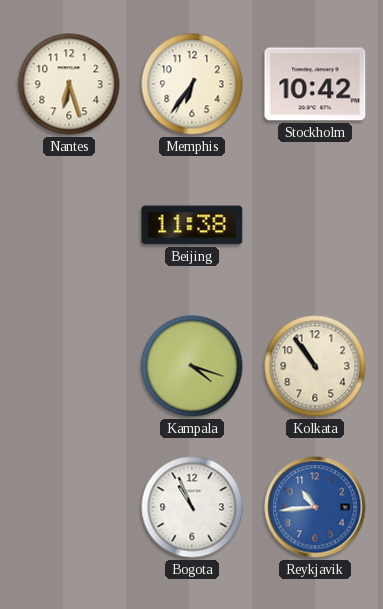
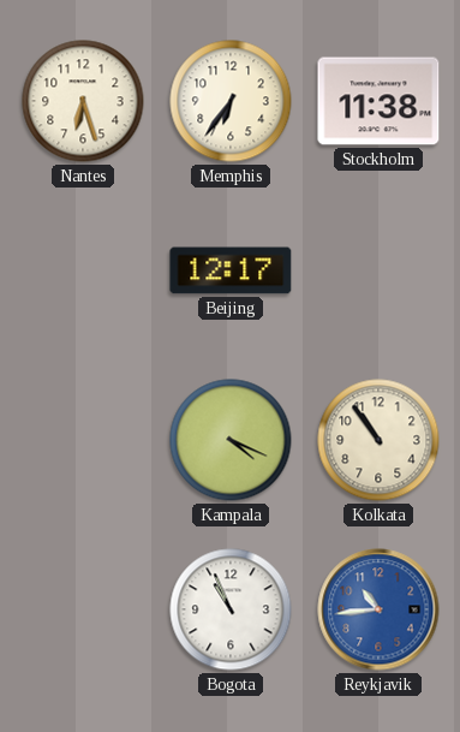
Stockholm: 10:42 -> 11:38 (378, 101)
Beijing: 11:38 -> 12:17 (231, 270)
Kampala: 4:18 -> 4:19 (231, 440)
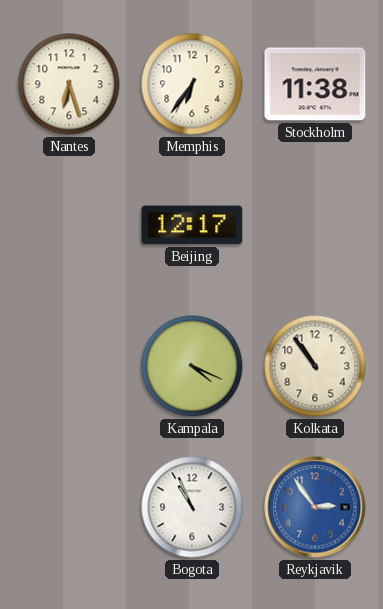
Reykjavik: 10:44 -> 2:54 (315, 507)
